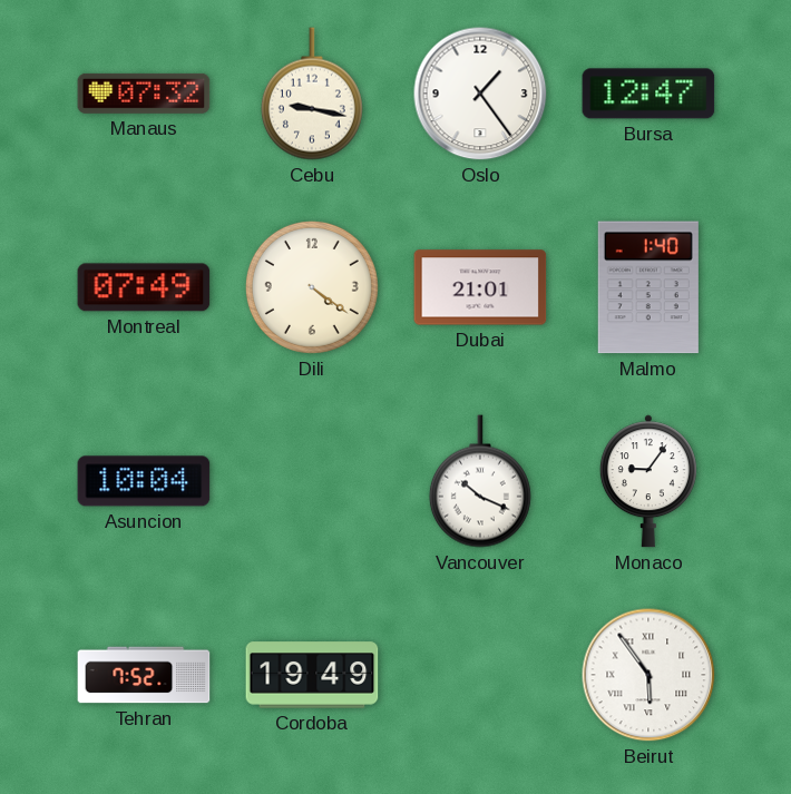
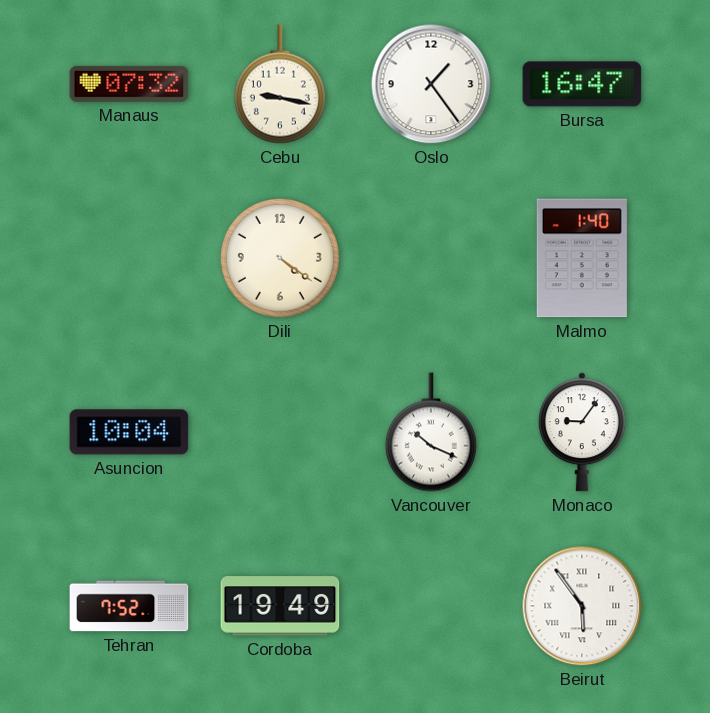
Bursa: 12:47 -> 16:47 (582, 84)
Montreal: 07:49 -> none (144, 287)
Dubai: 21:01 -> none (480, 287)
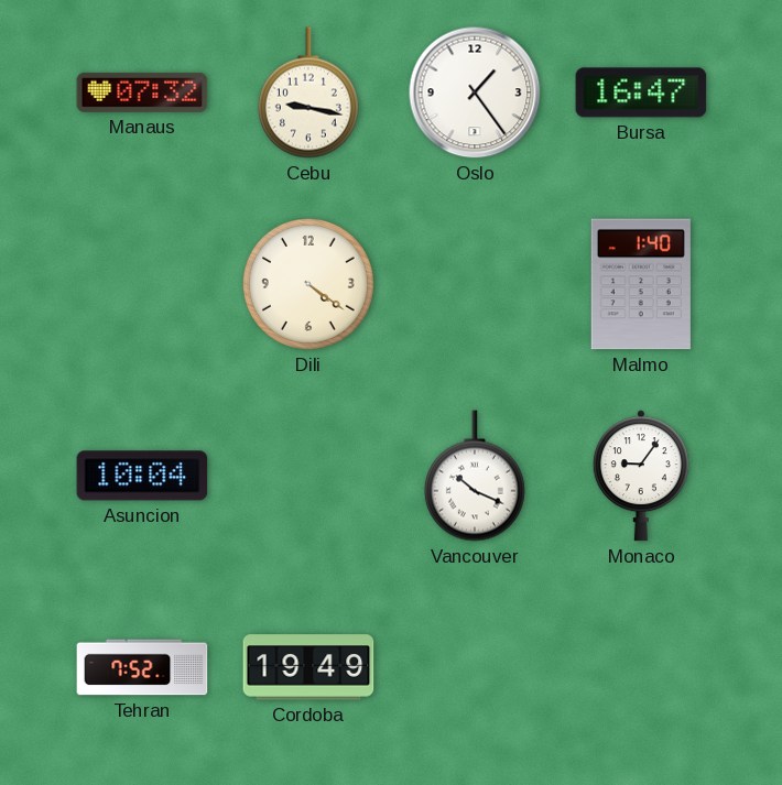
Beirut: 5:54 -> none (582, 606)
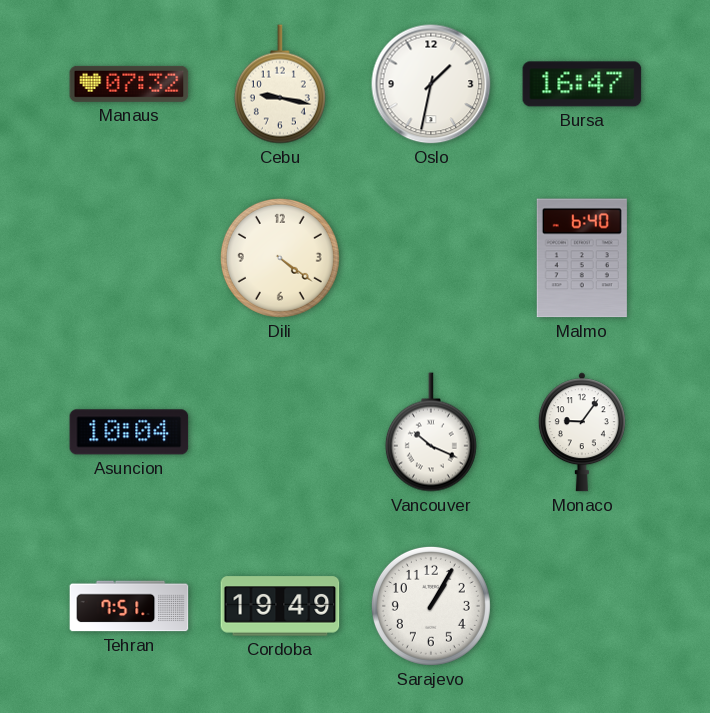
Oslo: 1:24 -> 1:32 (431, 84)
Malmo: 1:40 -> 6:40 (582, 258)
Tehran: 7:52 -> 7:51 (129, 606)
Sarajevo: none -> 1:05 (431, 606)
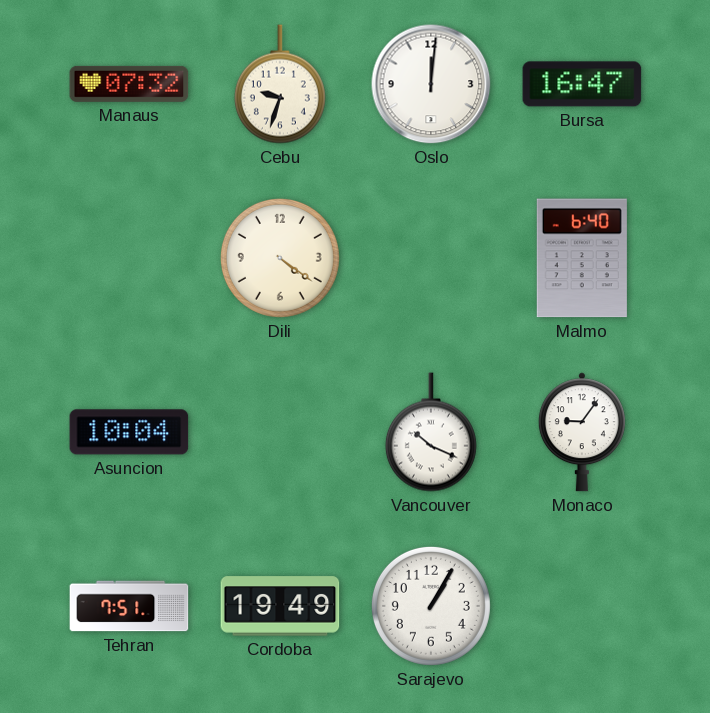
Cebu: 9:17 -> 9:33 (280, 84)
Oslo: 1:32 -> 12:01 (431, 84)
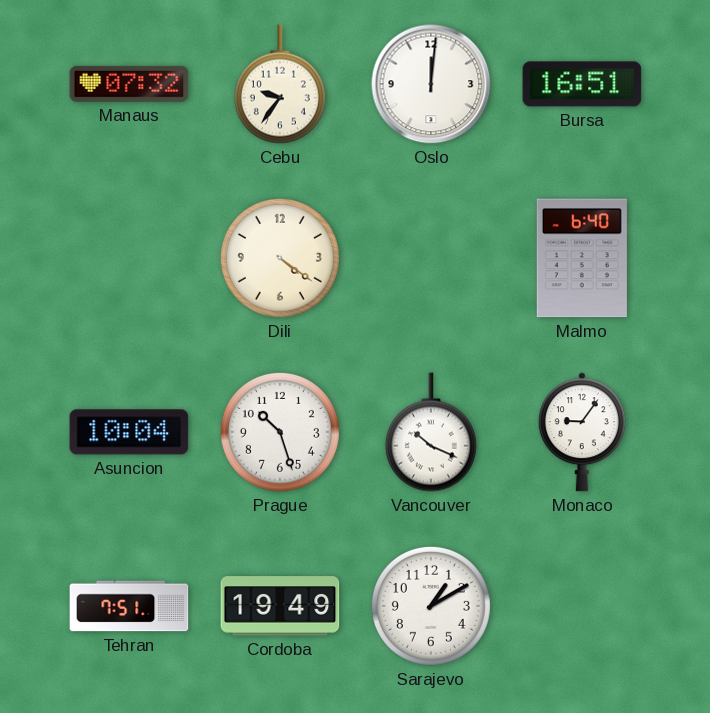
Cebu: 9:33 -> 9:36 (280, 84)
Bursa: 16:47 -> 16:51 (582, 84)
Prague: none -> 10:27 (280, 432)
Sarajevo: 1:05 -> 1:10 (431, 606)
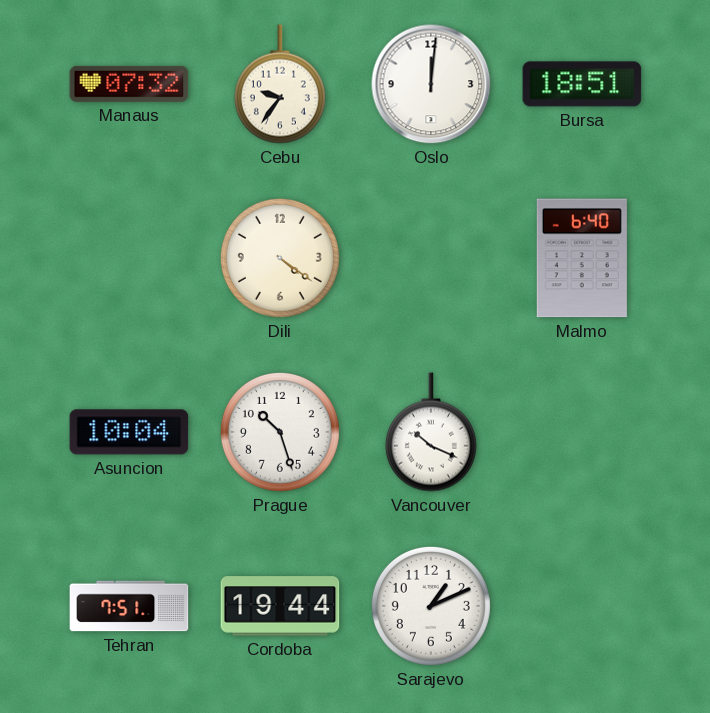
Bursa: 16:51 -> 18:51 (582, 84)
Monaco: 9:06 -> none (582, 432)
Cordoba: 19:49 -> 19:44 (280, 606)
Sarajevo: 1:10 -> 1:11 (431, 606)
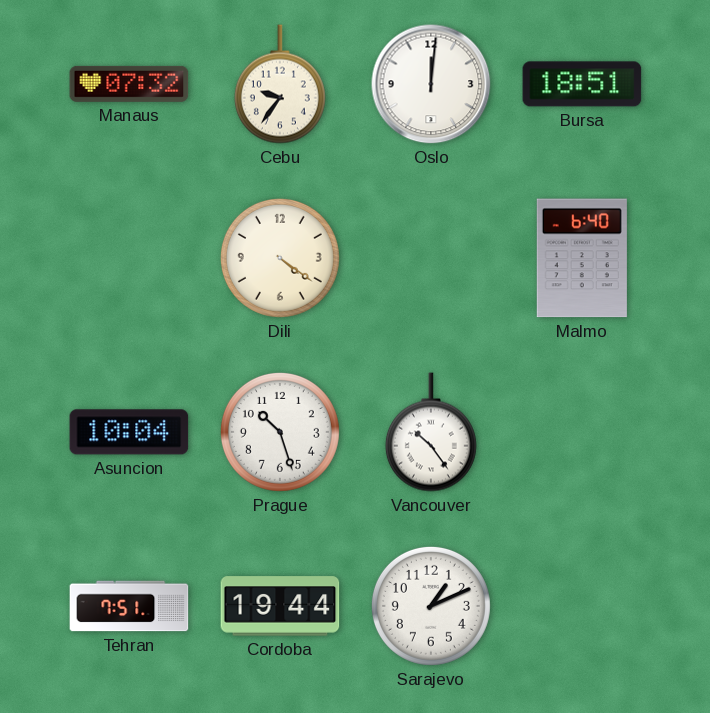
Vancouver: 10:19 -> 10:24 (431, 432)
